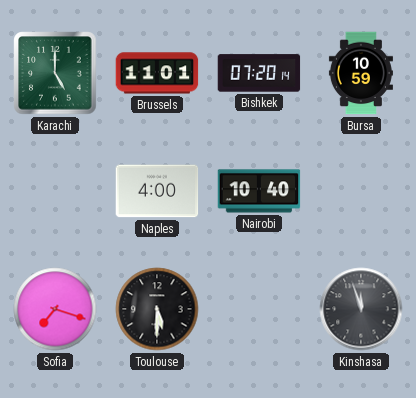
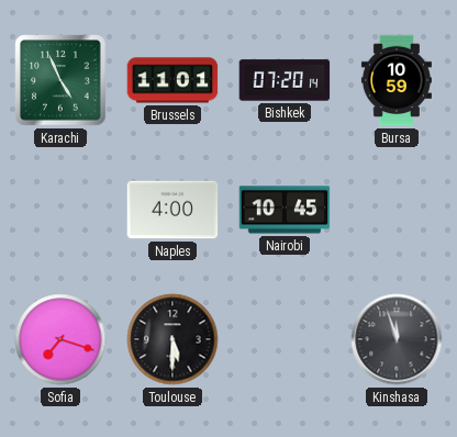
Karachi: 5:00 -> 4:56 (60, 80)
Nairobi: 10:40 -> 10:45 (285, 210)
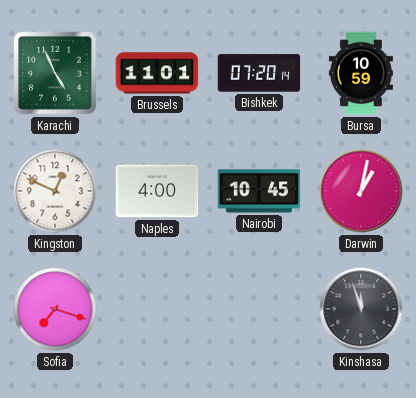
Kingston: none -> 12:49 (55, 191)
Darwin: none -> 1:02 (361, 191)
Toulouse: 5:30 -> none (172, 339)
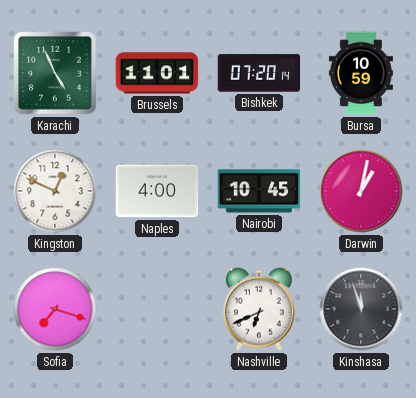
Nashville: none -> 6:41 (259, 309)
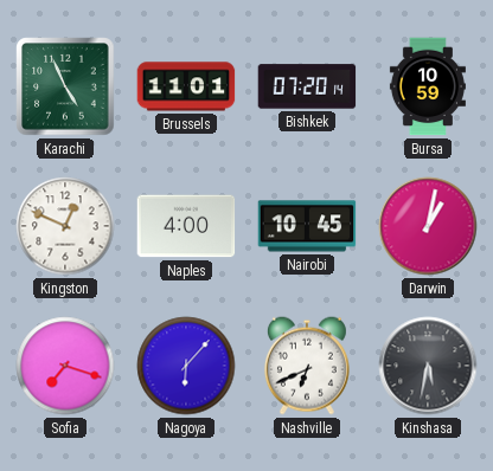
Nagoya: none -> 6:07 (186, 366)
Kinshasa: 11:57 -> 5:32 (428, 366)
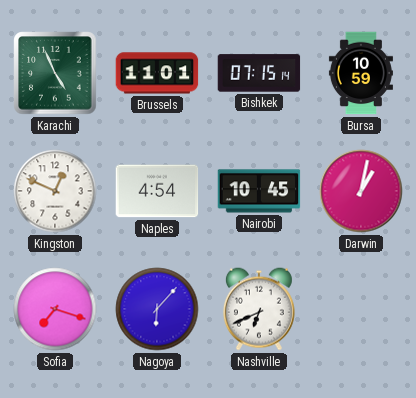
Bishkek: 07:20 -> 07:15 (259, 73)
Naples: 4:00 -> 4:54 (157, 191)
Kinshasa: 5:32 -> none (428, 366)
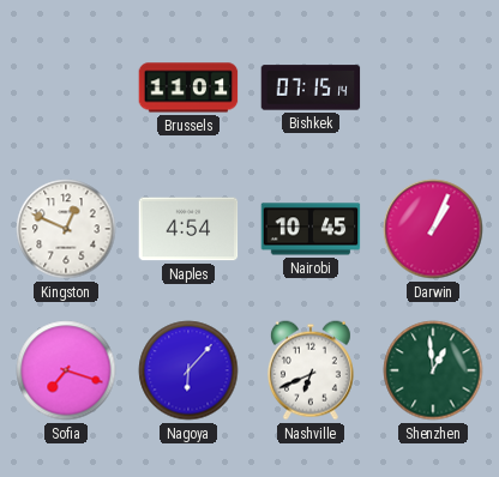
Karachi: 4:56 -> none (55, 73)
Bursa: 10:59 -> none (361, 73)
Darwin: 1:02 -> 1:04 (433, 229)
Shenzhen: none -> 12:59 (433, 370)
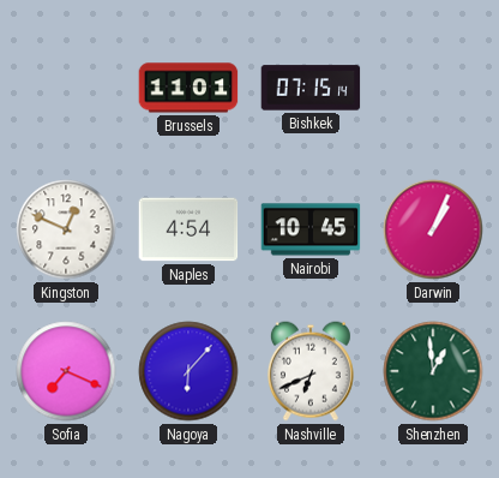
Sofia: 7:18 -> 7:19 (66, 371)
